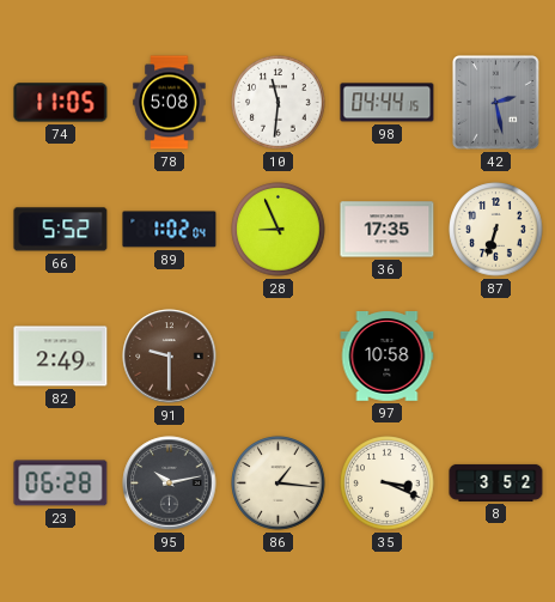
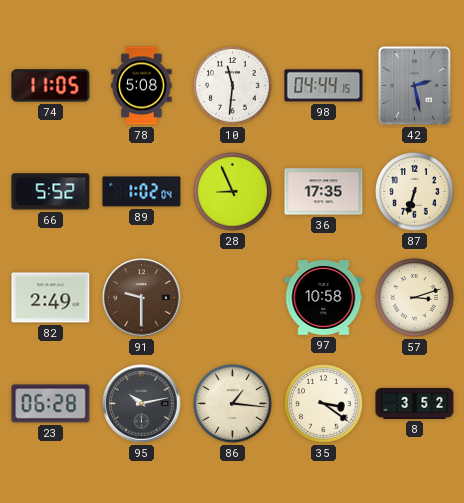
57: none -> 3:12 (415, 298)
35: 3:19 -> 3:21 (324, 404)
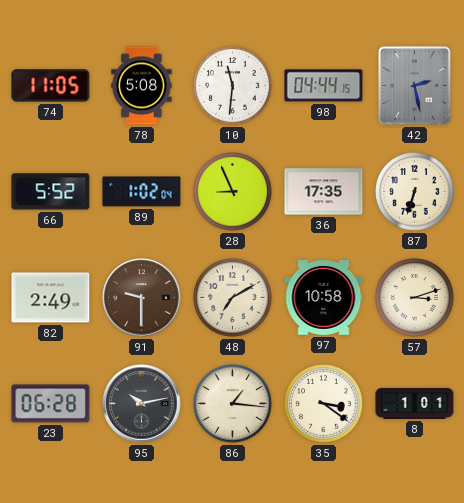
48: none -> 7:10 (233, 298)
8: 3:52 -> 1:01 (415, 403)
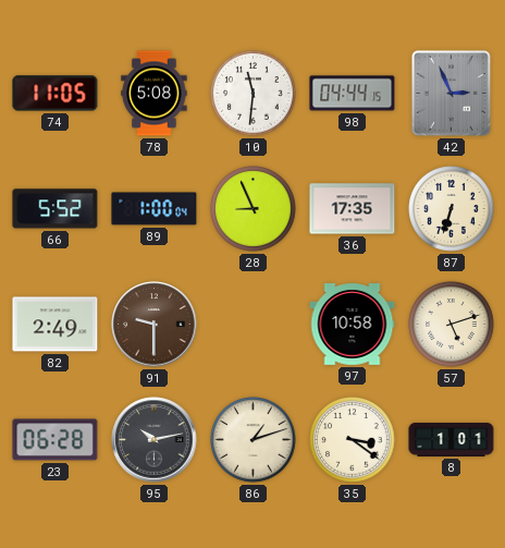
42: 2:28 -> 2:56 (452, 94)
89: 1:02 -> 1:00 (155, 209)
48: 7:10 -> none (233, 298)
57: 3:12 -> 5:12 (452, 325)
86: 1:16 -> 1:12 (254, 440)
